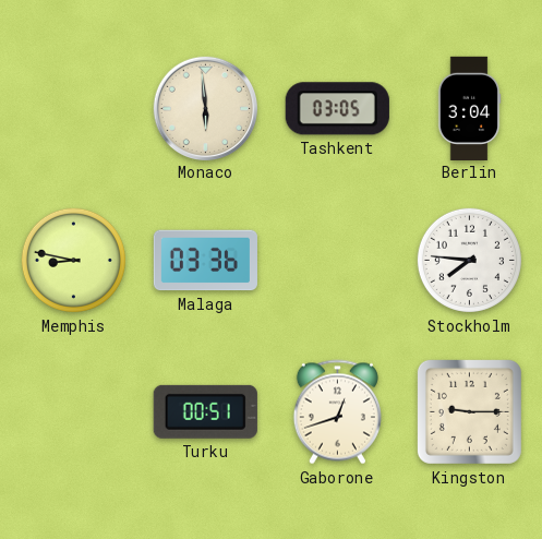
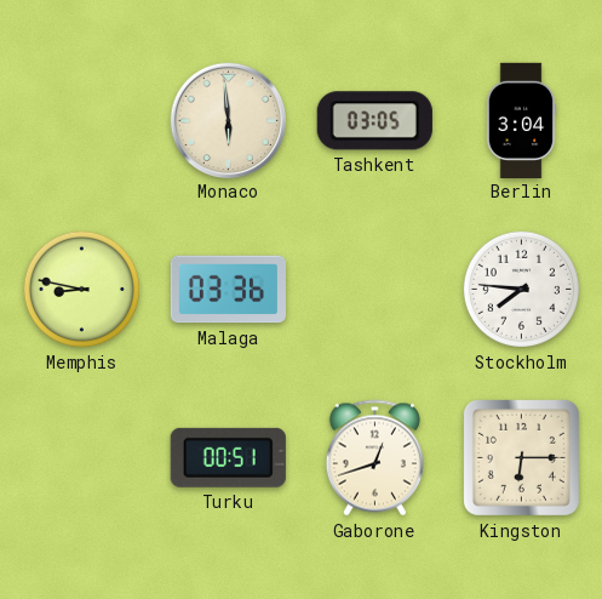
Kingston: 9:15 -> 6:15 (521, 457)
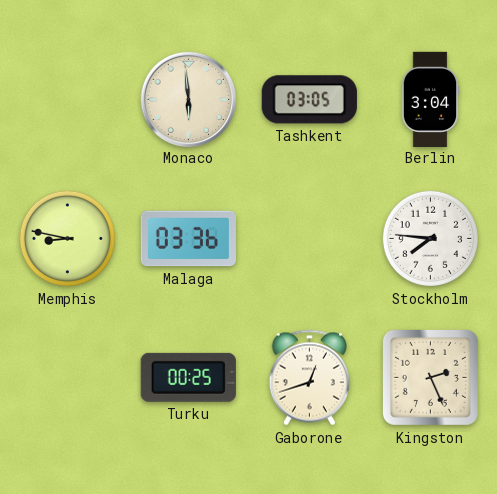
Turku: 00:51 -> 00:25 (188, 377)
Kingston: 6:15 -> 2:26 (430, 377)
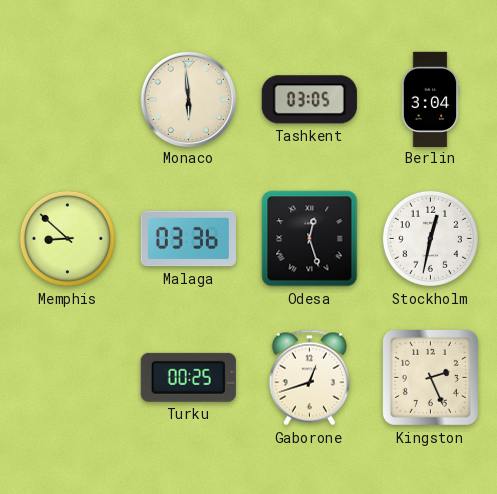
Memphis: 8:47 -> 8:52 (67, 238)
Odesa: none -> 12:27 (310, 239)
Stockholm: 7:46 -> 12:32 (430, 238)
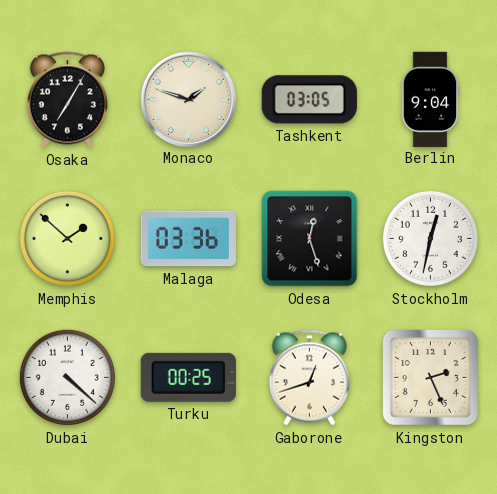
Osaka: none -> 7:05 (67, 100)
Monaco: 5:59 -> 1:48 (188, 99)
Berlin: 3:04 -> 9:04 (430, 99)
Memphis: 8:52 -> 1:52 (67, 238)
Dubai: none -> 4:22 (67, 377)
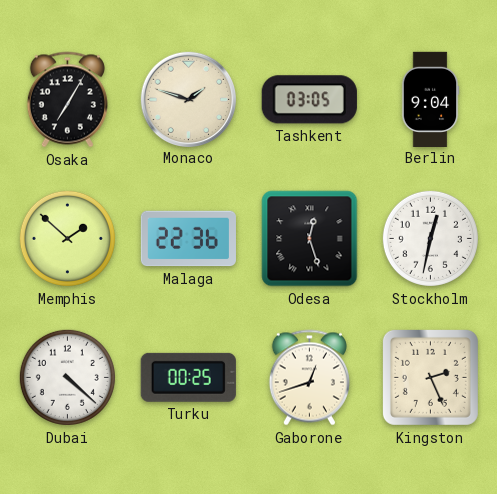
Malaga: 03:36 -> 22:36 (188, 239)
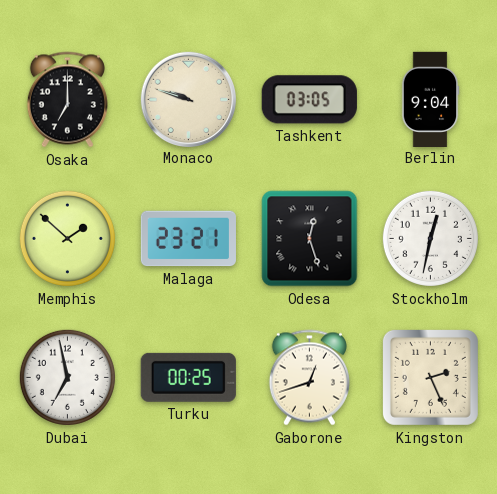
Osaka: 7:05 -> 7:00 (67, 100)
Monaco: 1:48 -> 9:48 (188, 99)
Malaga: 22:36 -> 23:21 (188, 239)
Dubai: 4:22 -> 6:58 (67, 377)
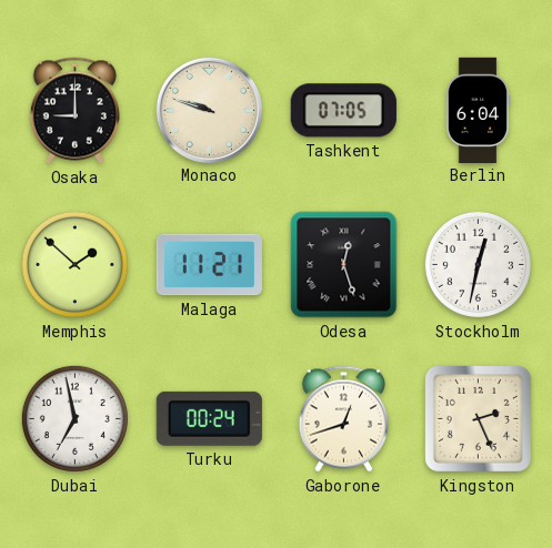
Osaka: 7:00 -> 9:00 (74, 111)
Tashkent: 03:05 -> 07:05 (343, 111)
Berlin: 9:04 -> 6:04 (478, 110)
Malaga: 23:21 -> 11:21 (209, 265)
Turku: 00:25 -> 00:24 (209, 418)
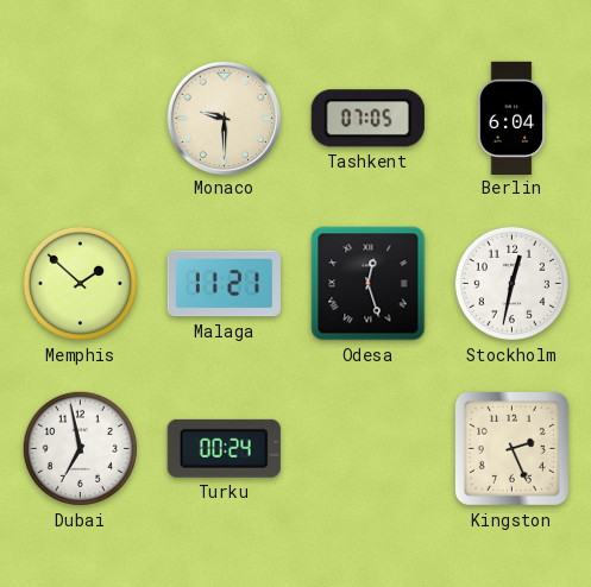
Osaka: 9:00 -> none (74, 111)
Monaco: 9:48 -> 9:30 (224, 118)
Gaborone: 12:42 -> none (343, 419)
